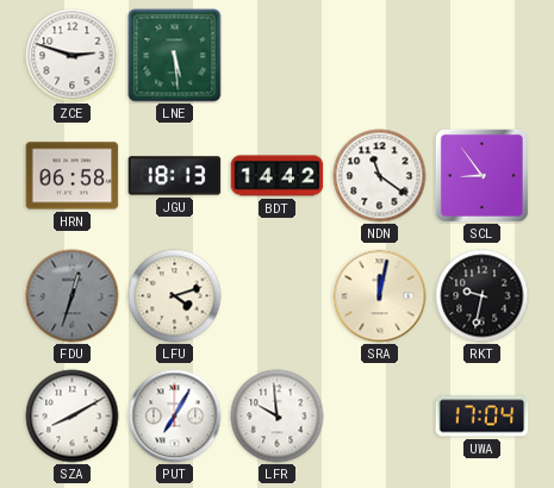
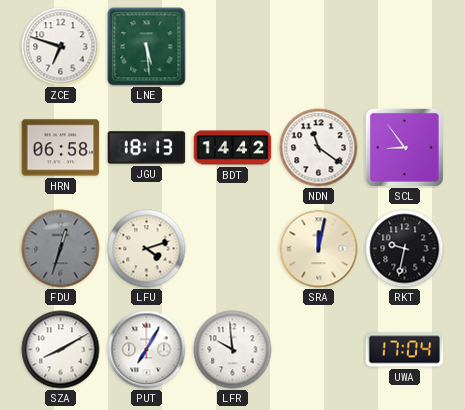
ZCE: 2:48 -> 6:48 (61, 47)
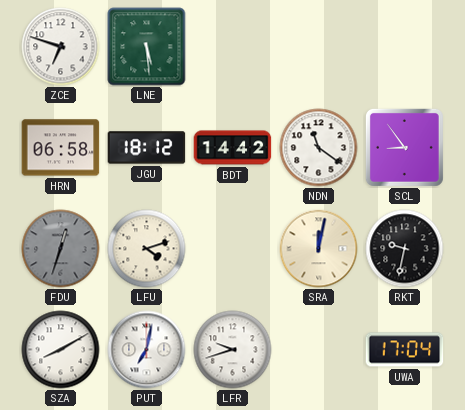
JGU: 18:13 -> 18:12 (147, 148)
PUT: 7:05 -> 7:02 (147, 350)
LFR: 9:59 -> 9:42 (233, 350)
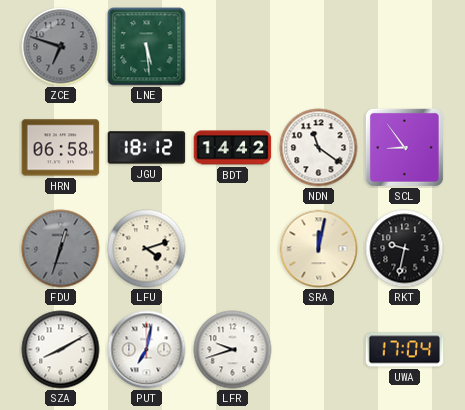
ZCE dial: white -> grey (61, 47)
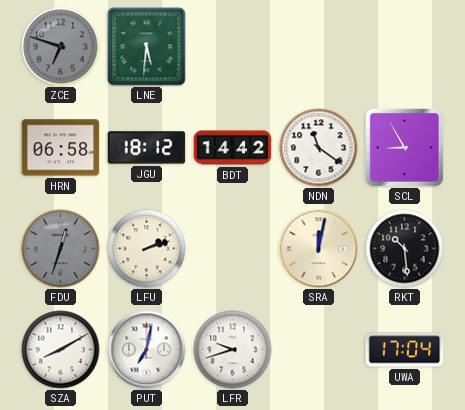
LNE: 5:29 -> 5:31 (147, 47)
SCL: 8:54 -> 8:55 (404, 147)
LFU: 4:12 -> 2:12 (147, 249)
RKT: 9:32 -> 10:29 (405, 249)
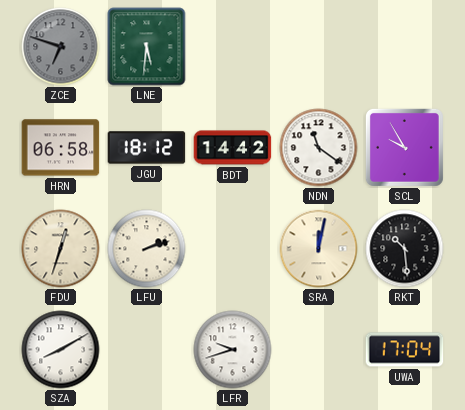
SCL: 8:55 -> 9:55 (404, 147)
FDU dial: grey -> cream (61, 249)
PUT: 7:02 -> none (147, 350)
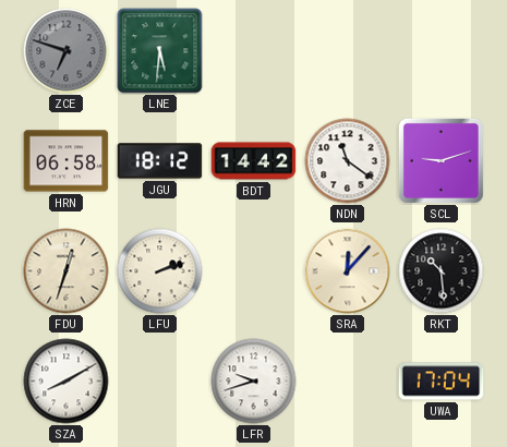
SCL: 9:55 -> 9:12 (440, 160)
SRA: 12:02 -> 12:07 (348, 271)
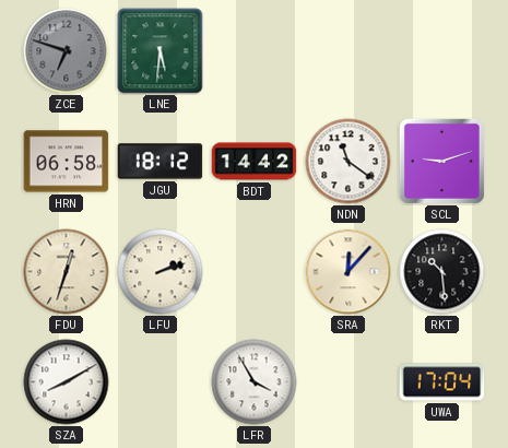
LFR: 9:42 -> 3:55 (255, 382)
